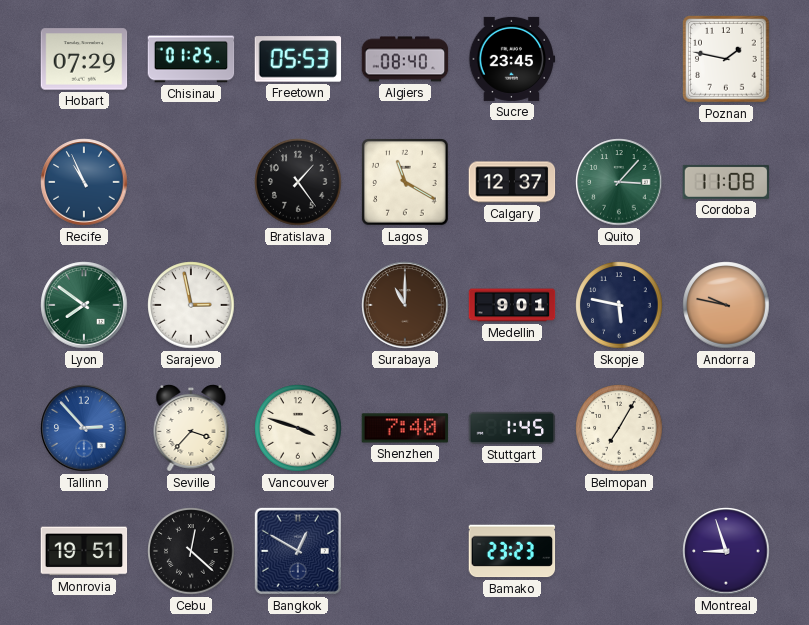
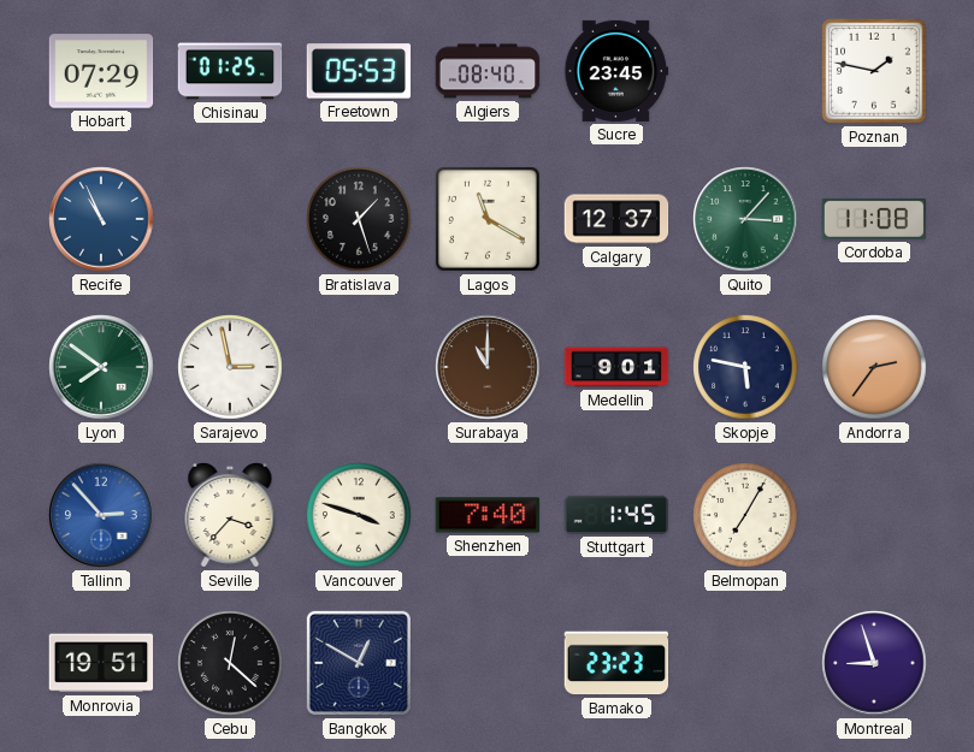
Bratislava: 1:24 -> 1:27 (359, 219)
Andorra: 9:47 -> 2:36 (874, 367)
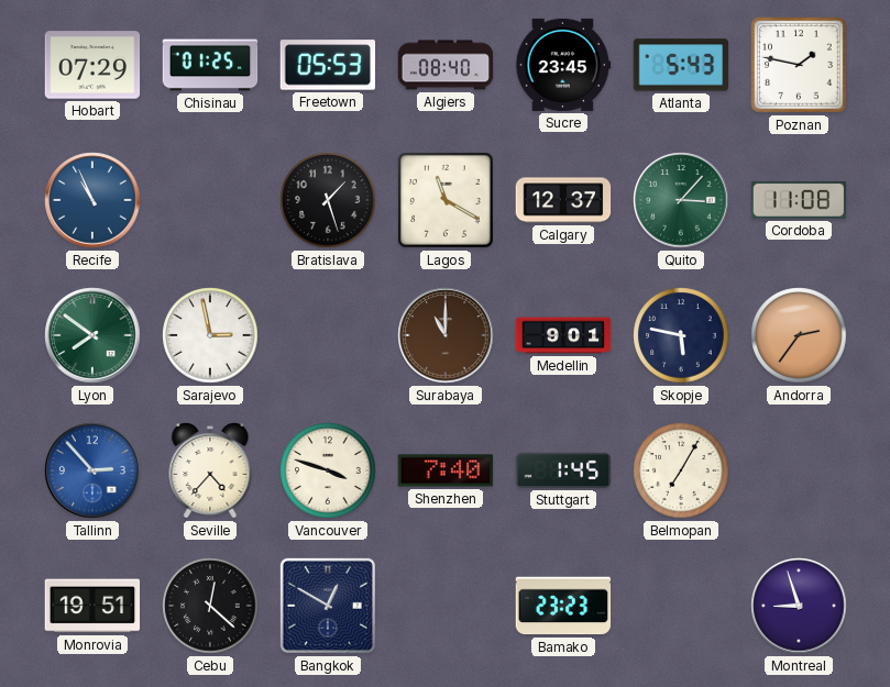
Atlanta: none -> 5:43 (681, 65)
Seville: 3:37 -> 4:37 (210, 470)
